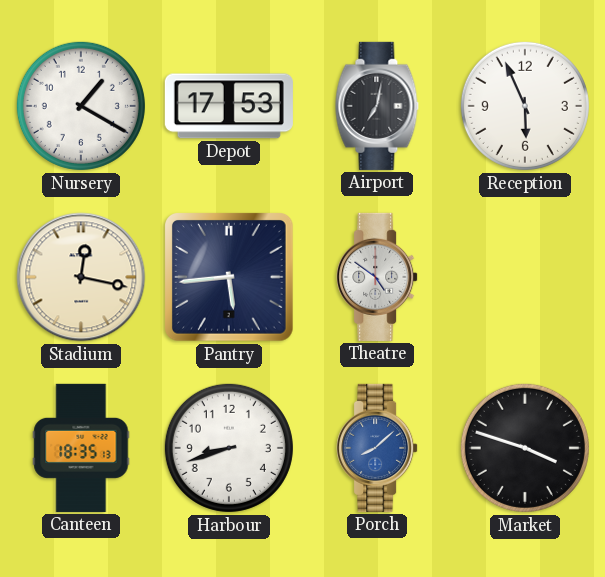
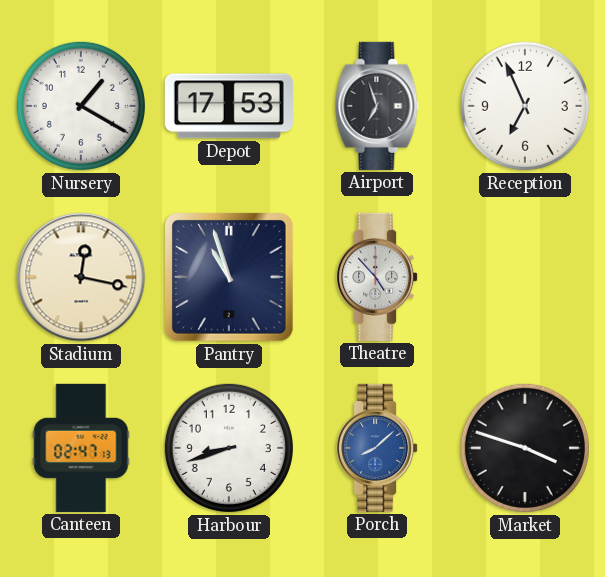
Airport: 7:02 -> 6:57 (377, 106)
Reception: 5:56 -> 6:56 (525, 106)
Pantry: 5:44 -> 10:57 (230, 278)
Theatre: 4:51 -> 4:53 (377, 277)
Canteen: 18:35 -> 02:47 (81, 448)
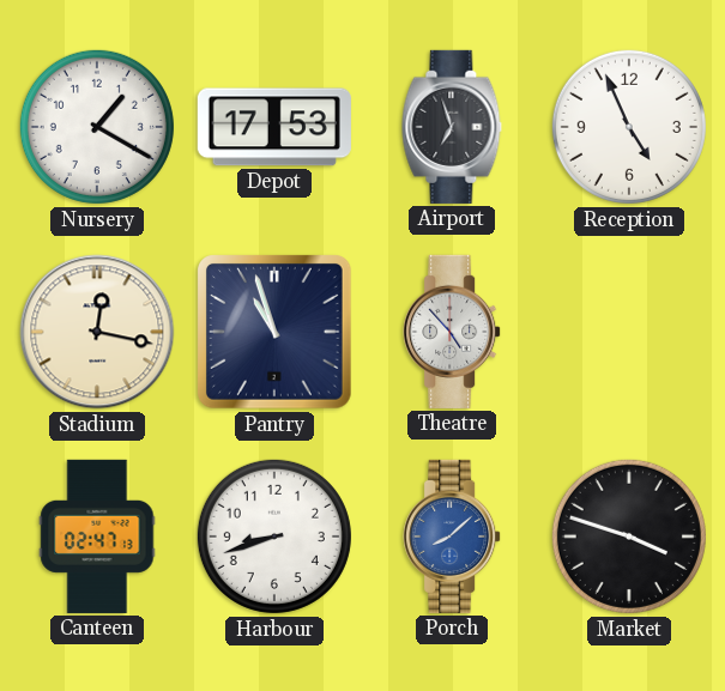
Reception: 6:56 -> 4:56 (629, 127)
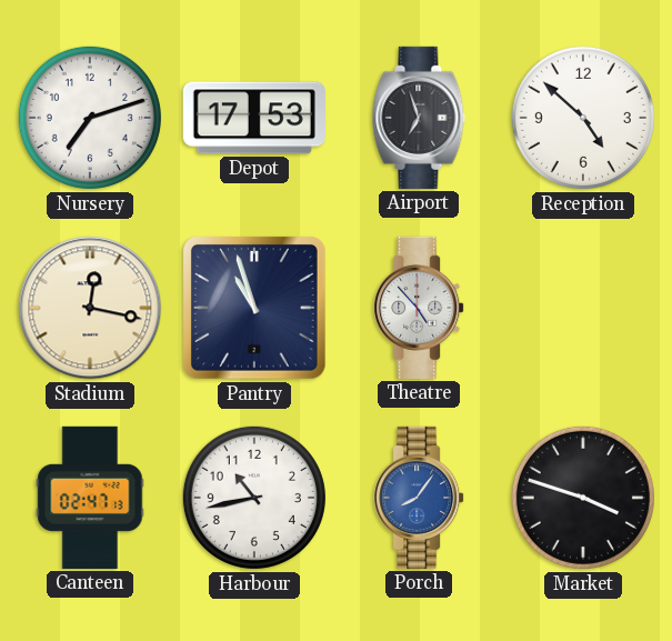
Nursery: 1:20 -> 7:12 (90, 118)
Reception: 4:56 -> 4:52 (583, 118)
Harbour: 8:42 -> 10:43 (254, 498)
Porch: 8:08 -> 8:06 (419, 498)
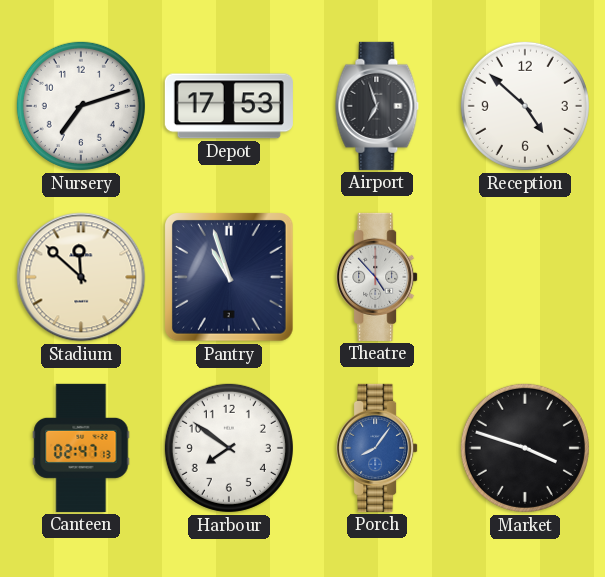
Stadium: 12:17 -> 11:52 (81, 277)
Harbour: 10:43 -> 7:51 (229, 448)
